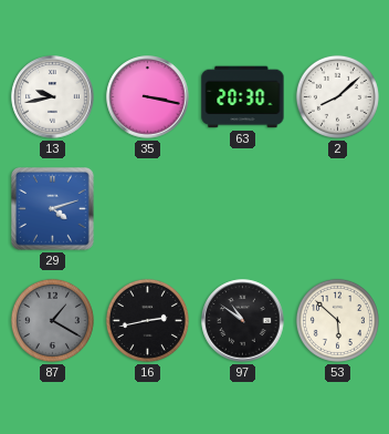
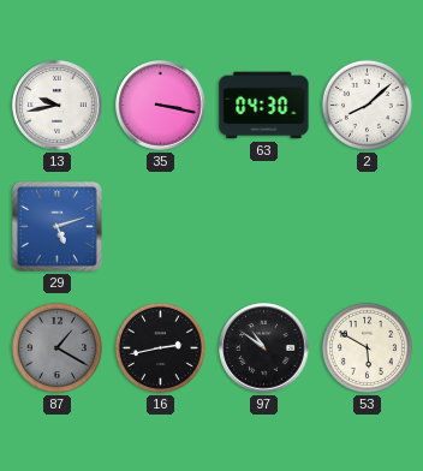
63: 20:30 -> 04:30 (264, 106)
29: 4:12 -> 5:12 (58, 227)
53: 5:52 -> 5:50 (367, 347)
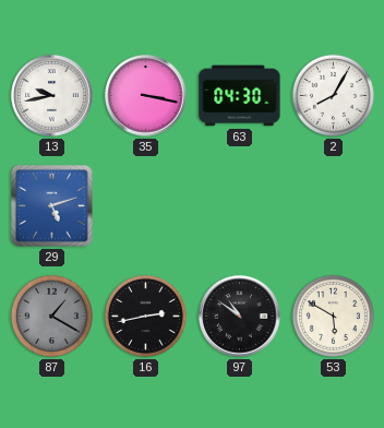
2: 8:08 -> 8:05 (333, 95)
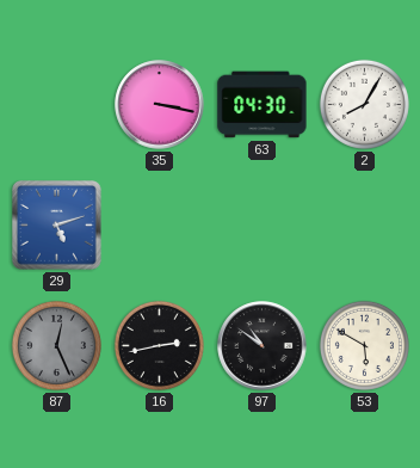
13: 9:43 -> none (52, 96)
87: 1:20 -> 12:26 (56, 345)
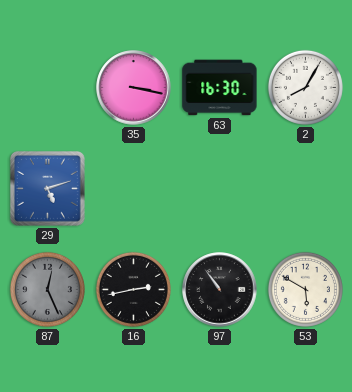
63: 04:30 -> 16:30 (220, 88)
97: 10:51 -> 10:54 (220, 290)
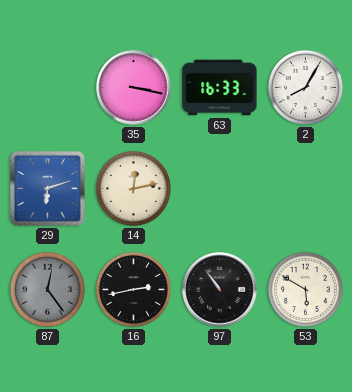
63: 16:30 -> 16:33 (220, 88)
29: 5:12 -> 6:12 (48, 189)
14: none -> 12:13 (133, 188)
87: 12:26 -> 12:24 (47, 289)
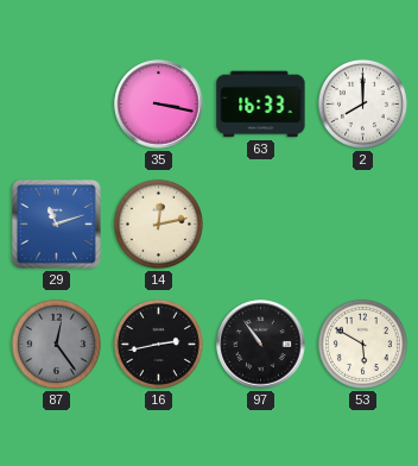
2: 8:05 -> 8:00 (362, 103)
29: 6:12 -> 11:12 (57, 225)
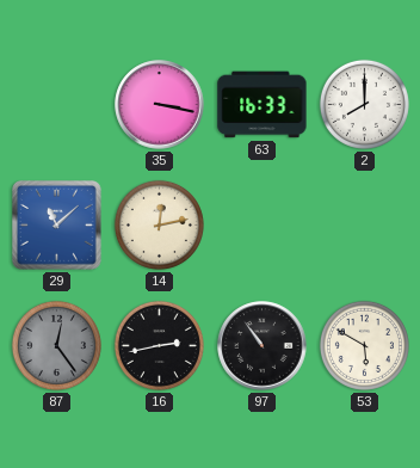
29: 11:12 -> 11:08 (57, 226)
